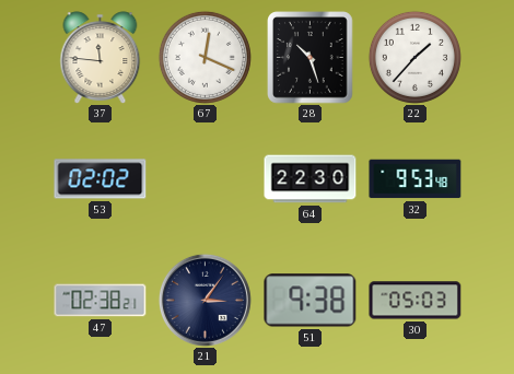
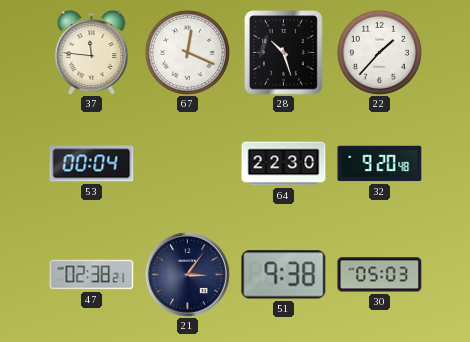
53: 02:02 -> 00:04 (92, 164)
32: 9:53 -> 9:20 (380, 164)
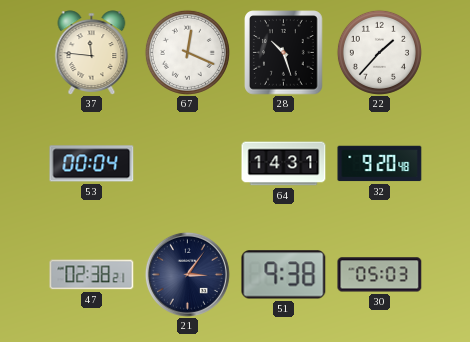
64: 22:30 -> 14:31 (284, 164)
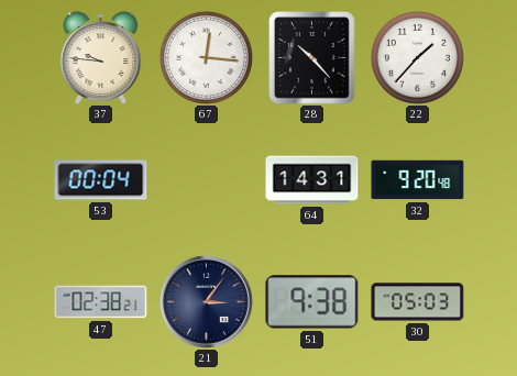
37: 11:46 -> 9:46 (101, 58)
67: 12:19 -> 12:16 (206, 57)
28: 10:27 -> 10:23 (312, 58)
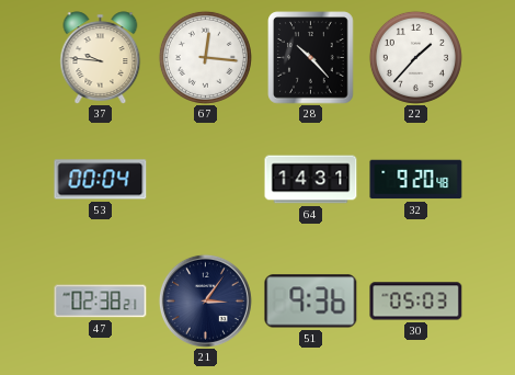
51: 9:38 -> 9:36 (311, 302)
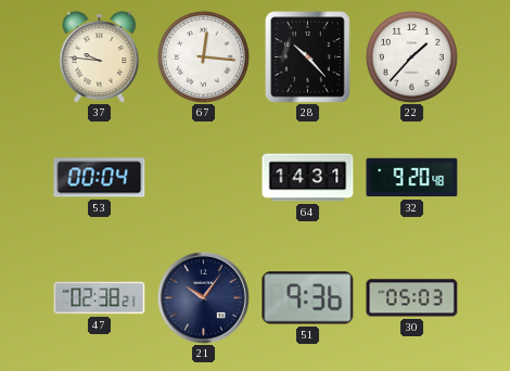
21: 3:06 -> 10:06 (203, 297)
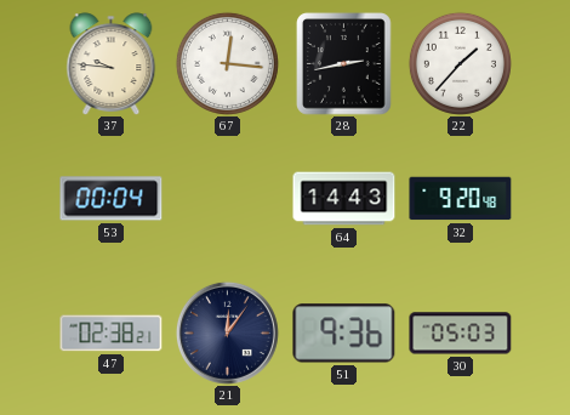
28: 10:23 -> 2:43 (344, 64)
64: 14:31 -> 14:43 (344, 199)
21: 10:06 -> 12:06 (227, 332)
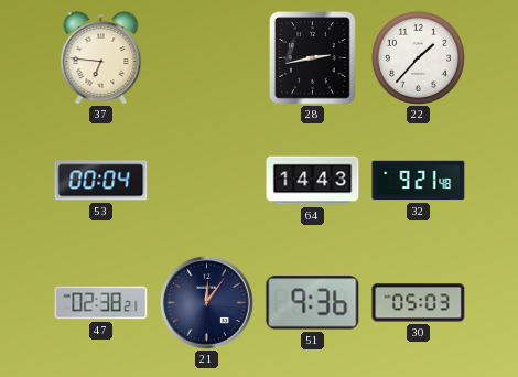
37: 9:46 -> 6:46 (101, 58)
67: 12:16 -> none (227, 63)
32: 9:20 -> 9:21 (419, 181)
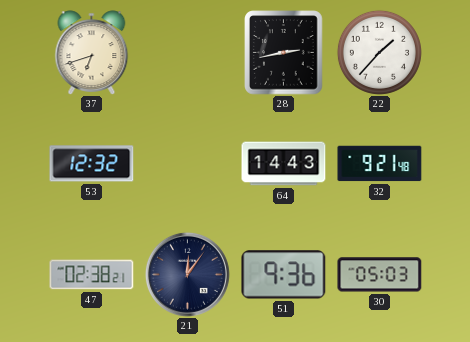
37: 6:46 -> 6:42 (92, 53)
53: 00:04 -> 12:32 (92, 164)
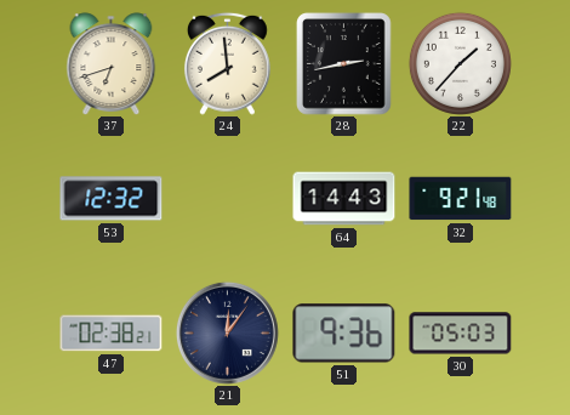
24: none -> 7:59 (227, 63)
